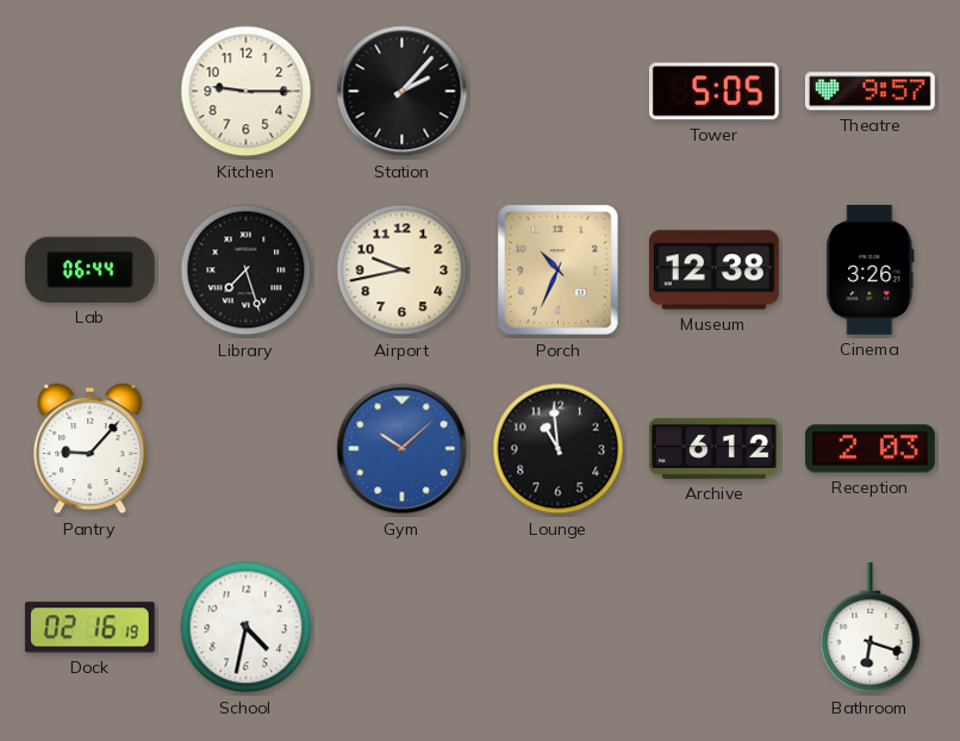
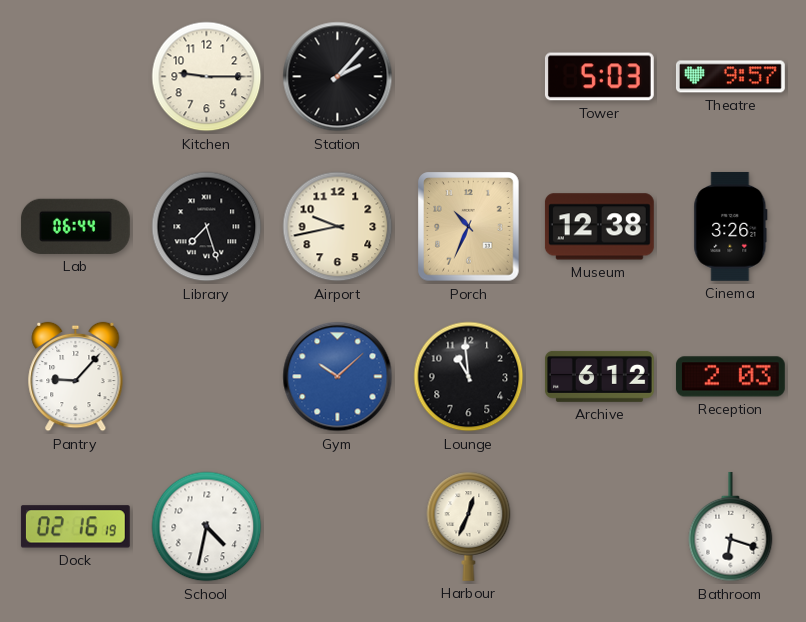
Tower: 5:05 -> 5:03 (599, 77)
Harbour: none -> 12:34 (469, 526)
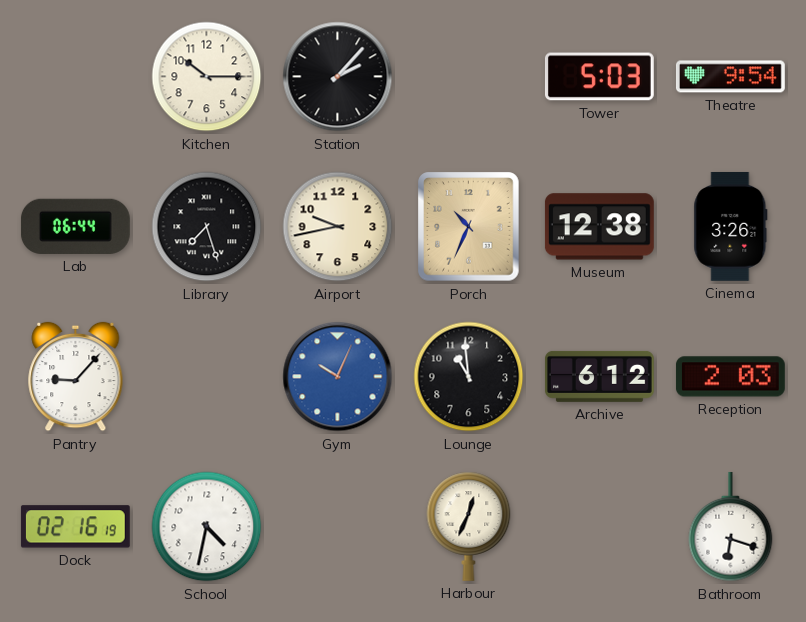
Kitchen: 9:15 -> 10:15 (207, 77)
Theatre: 9:57 -> 9:54 (730, 77)
Gym: 10:08 -> 10:04 (338, 377)
